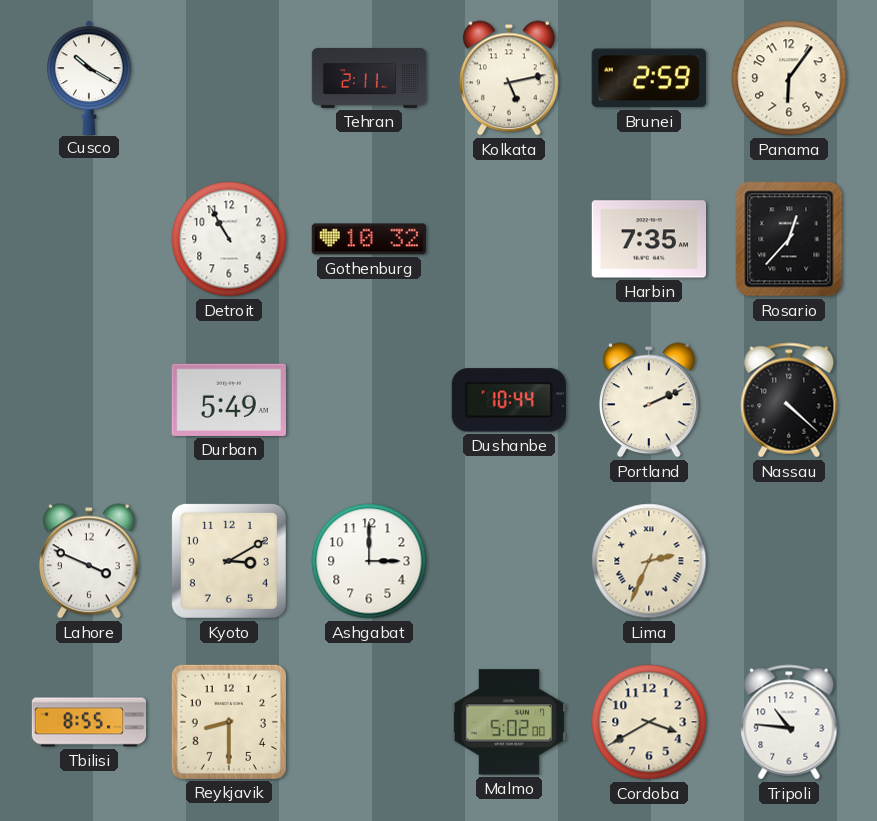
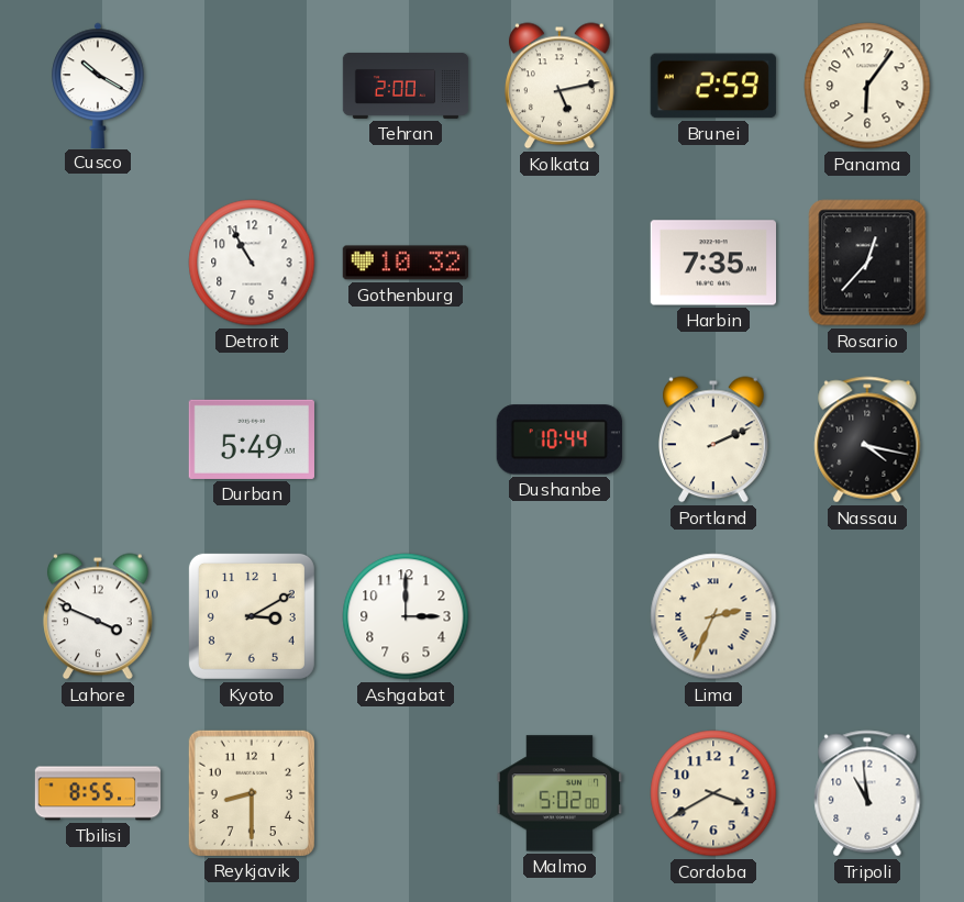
Tehran: 2:11 -> 2:00 (406, 86)
Nassau: 4:22 -> 4:17 (867, 439)
Tripoli: 10:46 -> 10:59 (867, 793)
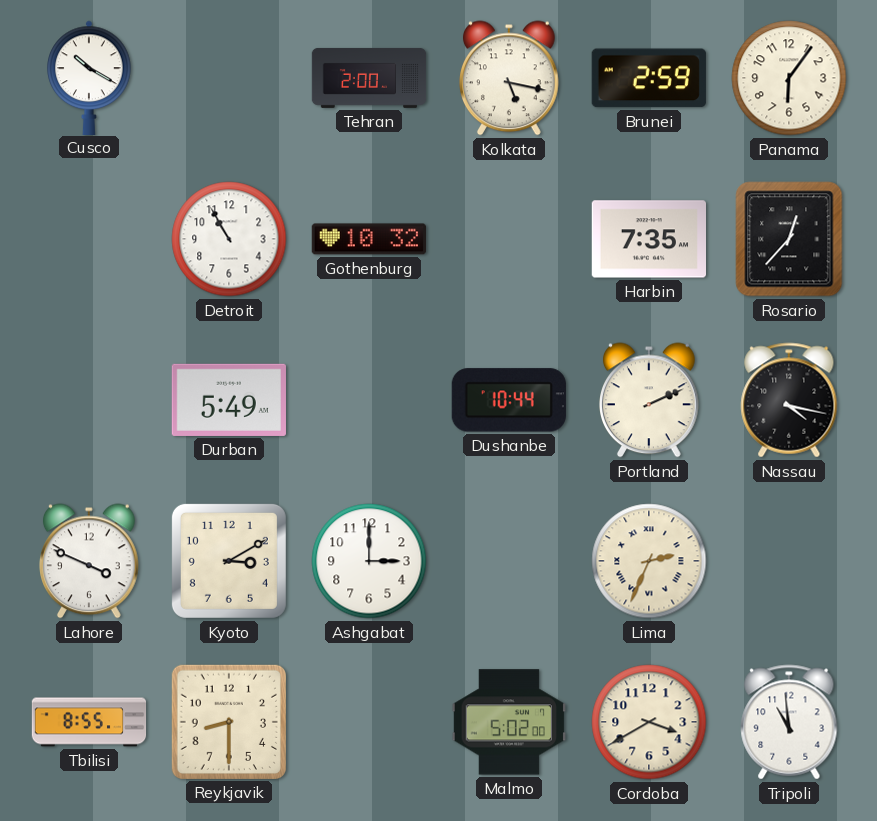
Kolkata: 5:13 -> 5:17 (510, 78)
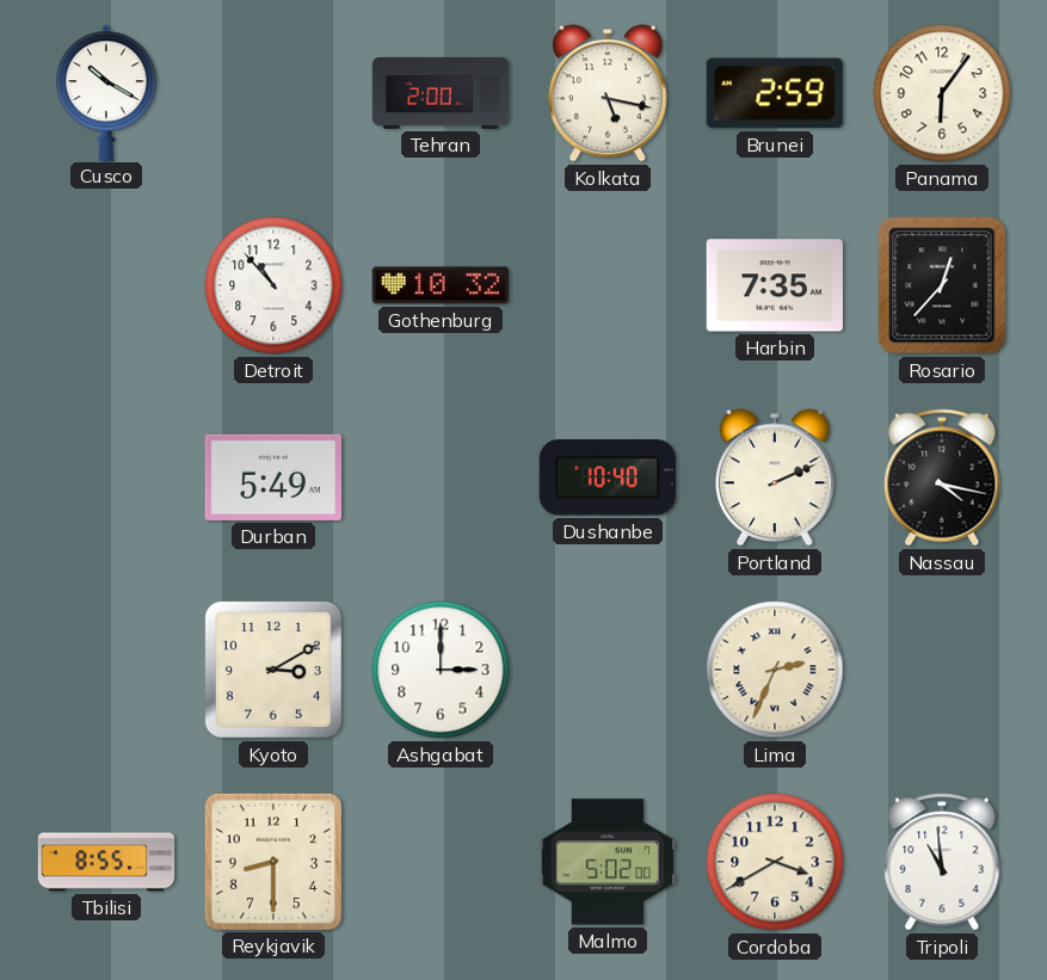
Detroit: 10:55 -> 10:53 (273, 285)
Dushanbe: 10:44 -> 10:40 (608, 477)
Lahore: 3:49 -> none (90, 561)
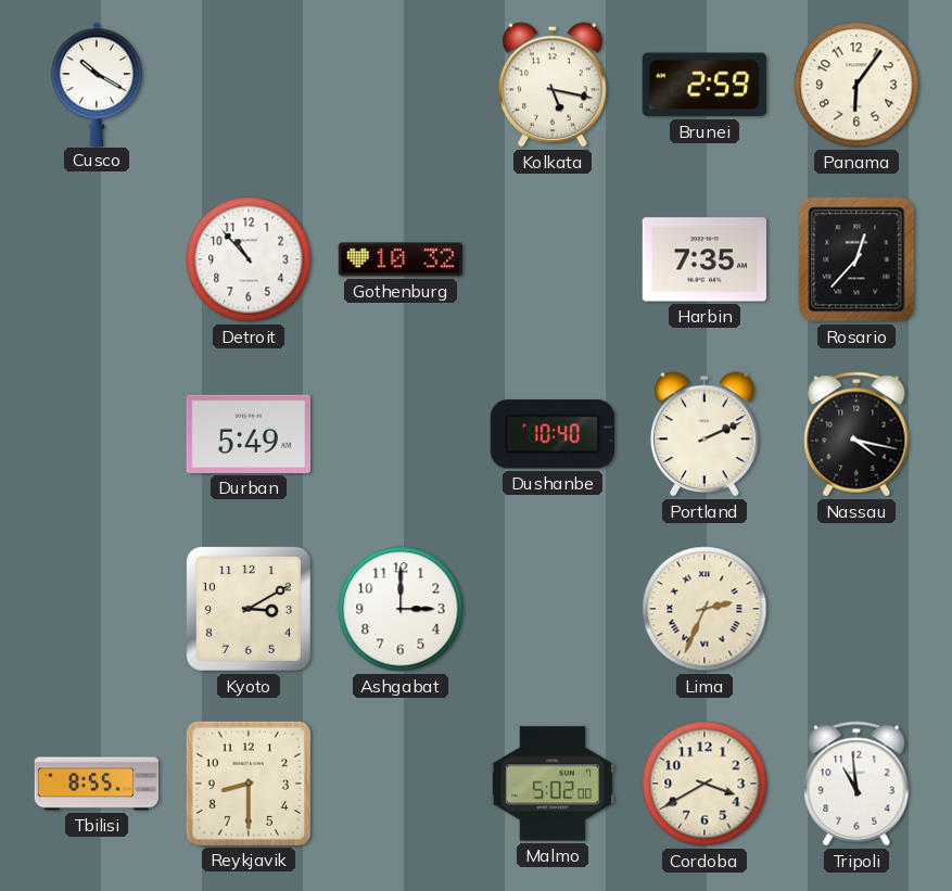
Tehran: 2:00 -> none (441, 93)
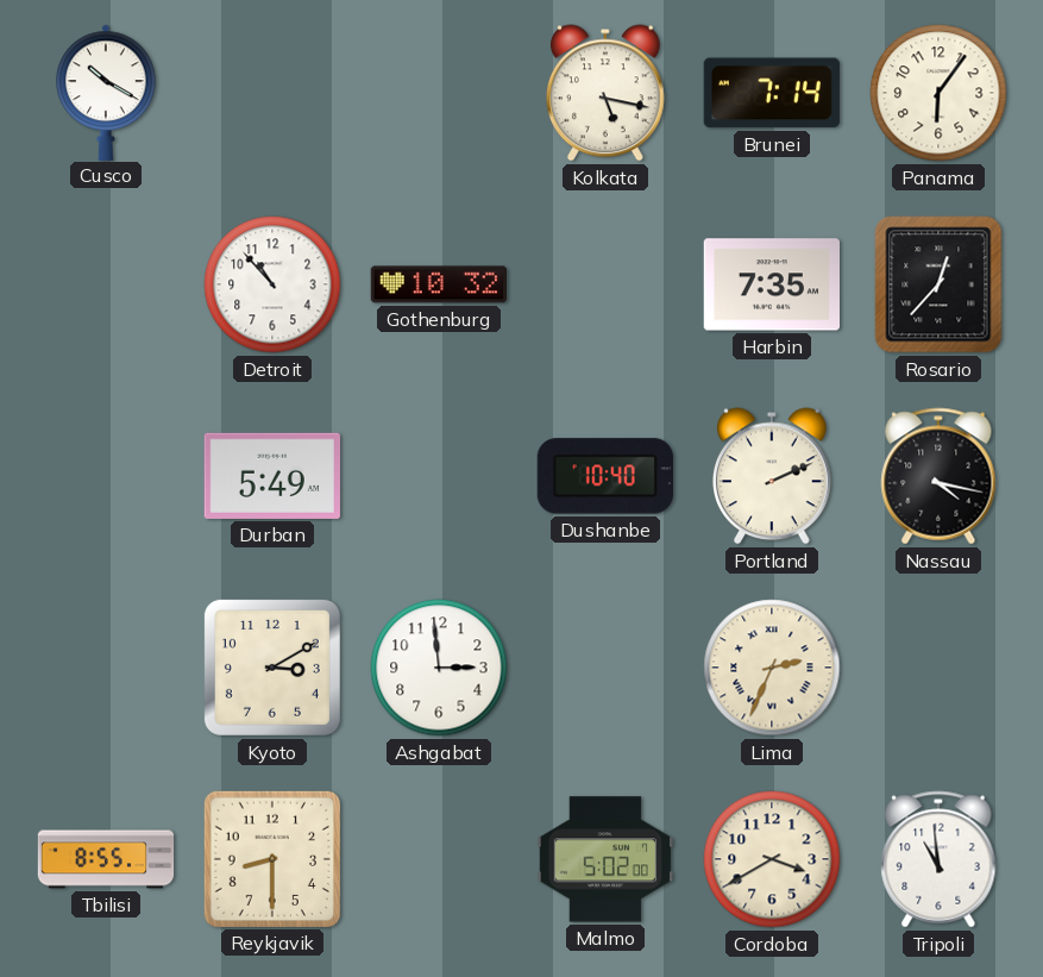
Brunei: 2:59 -> 7:14 (772, 93)
Ashgabat: 3:00 -> 2:59 (439, 668)
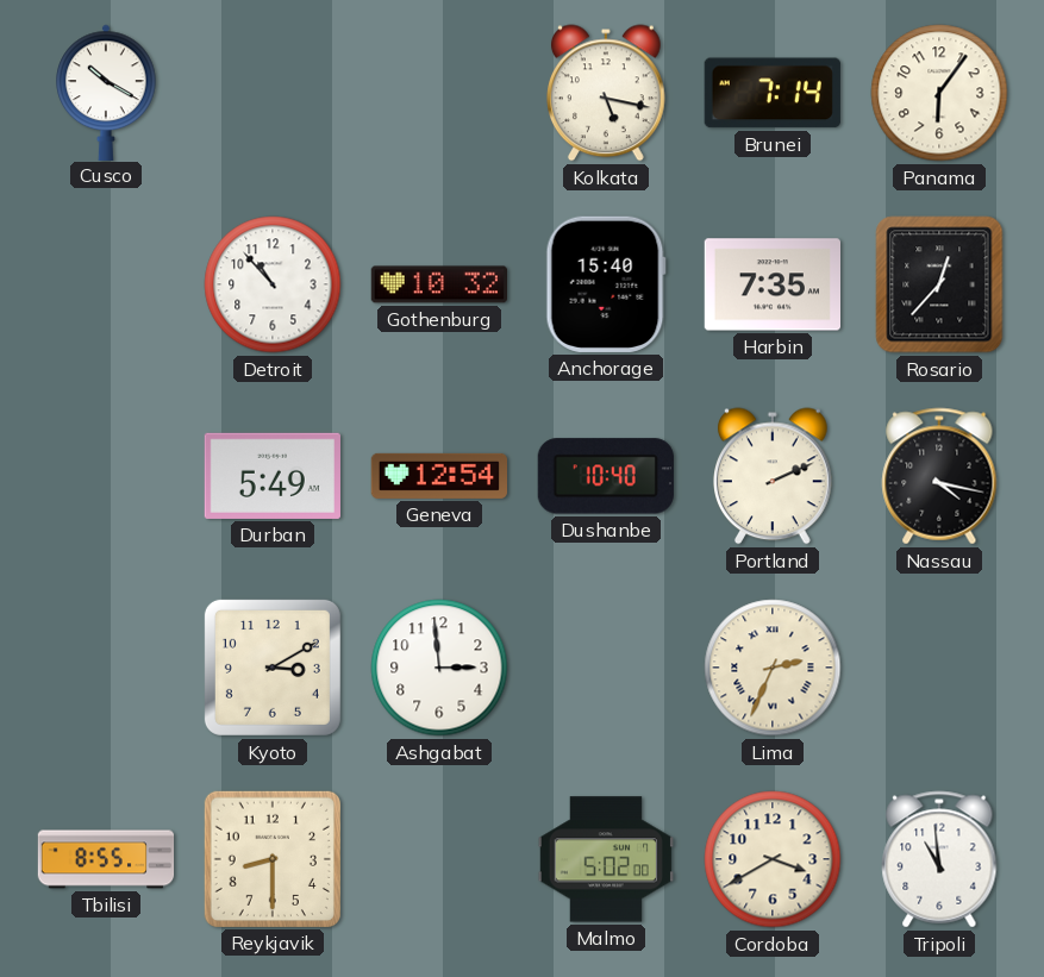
Anchorage: none -> 15:40 (606, 284)
Geneva: none -> 12:54 (438, 476)
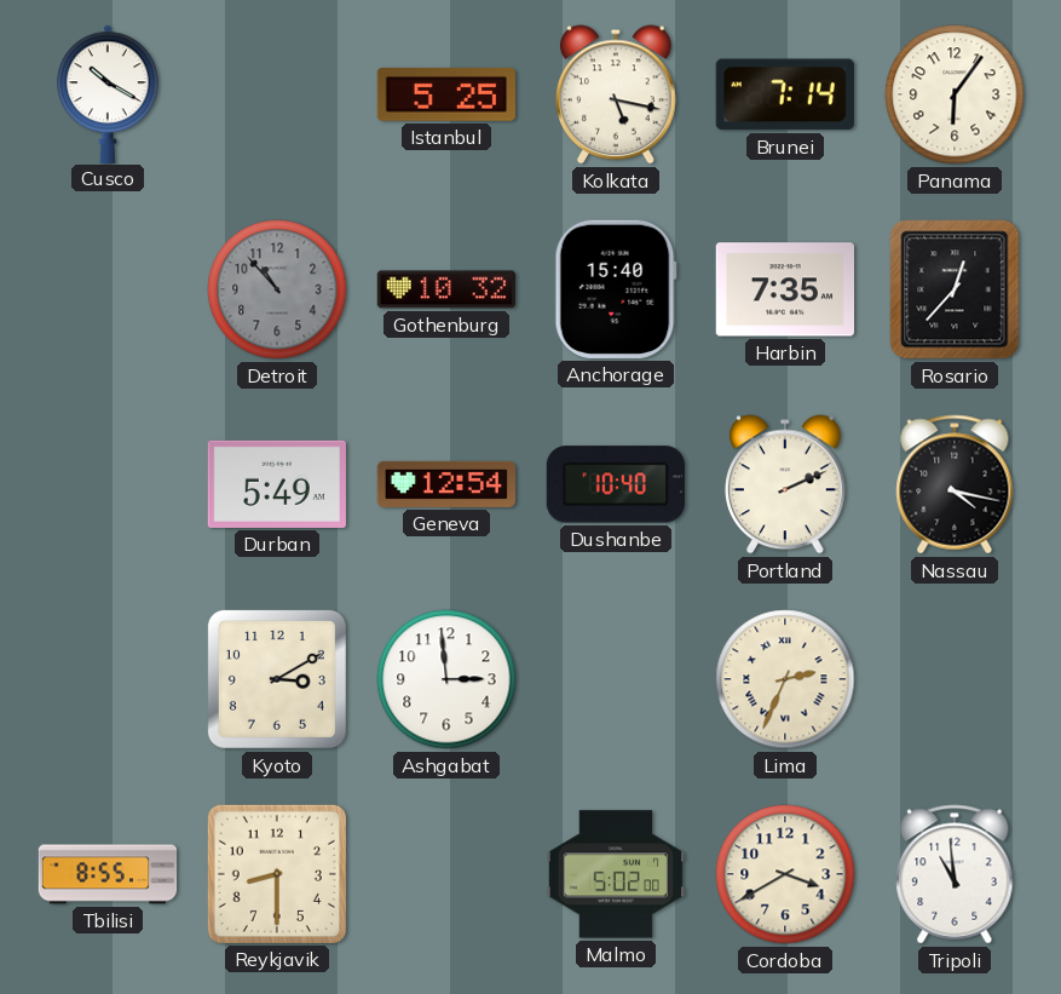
Istanbul: none -> 5:25 (446, 94)
Detroit dial: white -> grey (277, 289)
